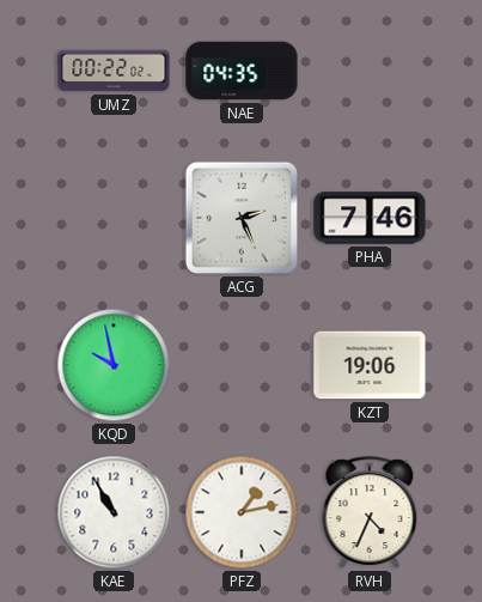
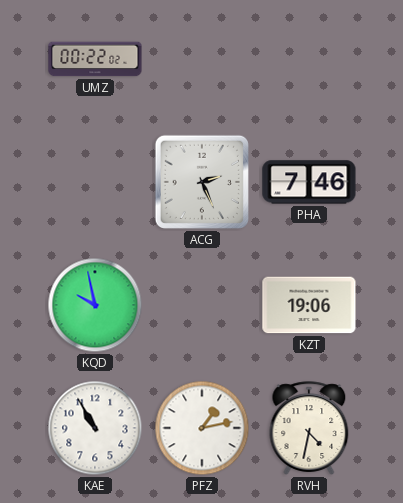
NAE: 04:35 -> none (242, 71)
RVH: 4:34 -> 4:32 (309, 428)
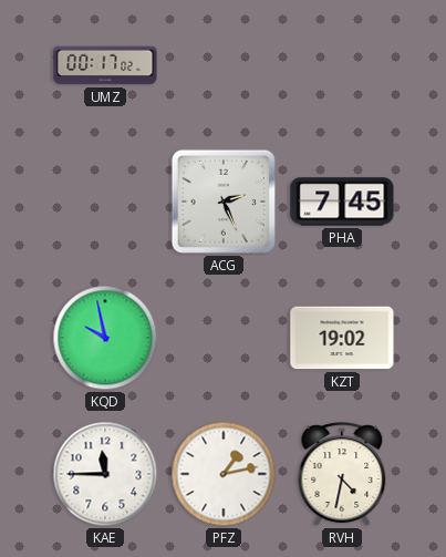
UMZ: 00:22 -> 00:17 (105, 65)
PHA: 7:46 -> 7:45 (342, 202)
KZT: 19:06 -> 19:02 (342, 338)
KAE: 10:55 -> 11:45 (105, 474)
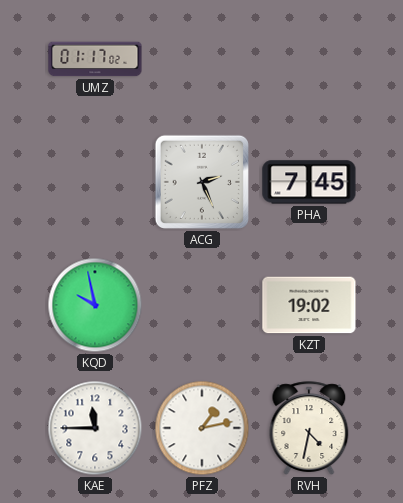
UMZ: 00:17 -> 01:17 (95, 59)
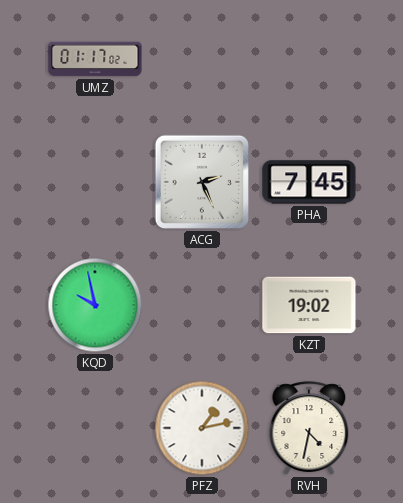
KAE: 11:45 -> none (95, 428)
